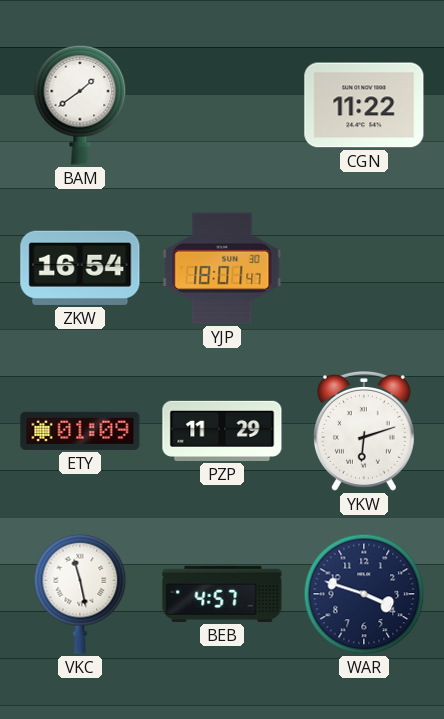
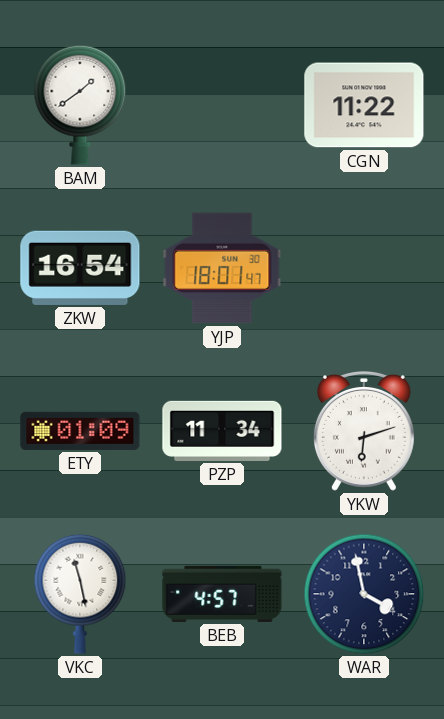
PZP: 11:29 -> 11:34 (222, 431)
WAR: 3:48 -> 3:58 (364, 594)
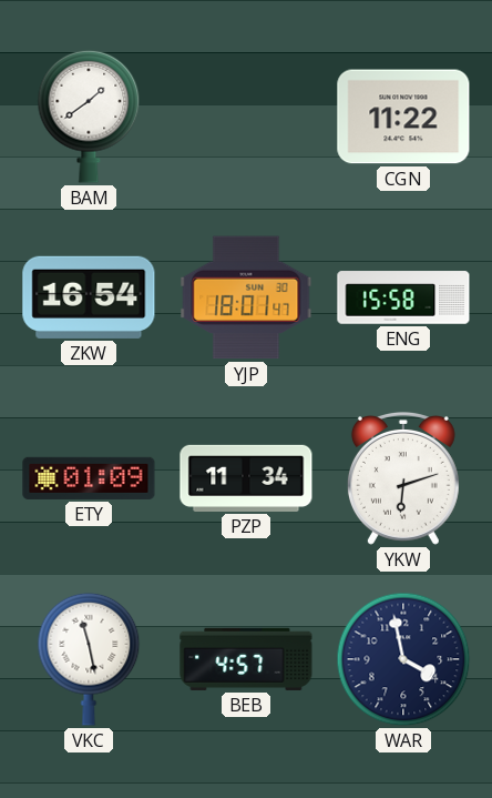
ENG: none -> 15:58 (403, 297)
